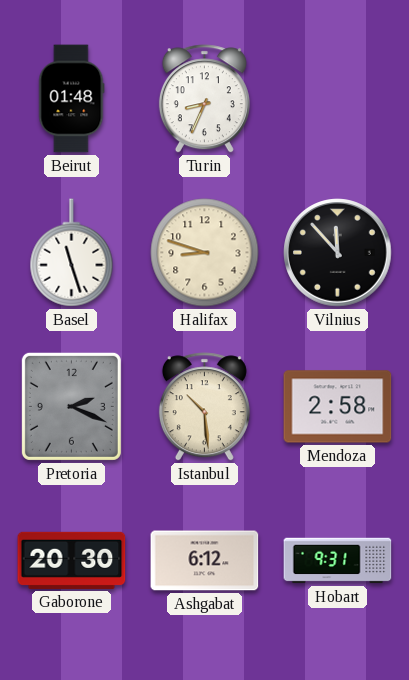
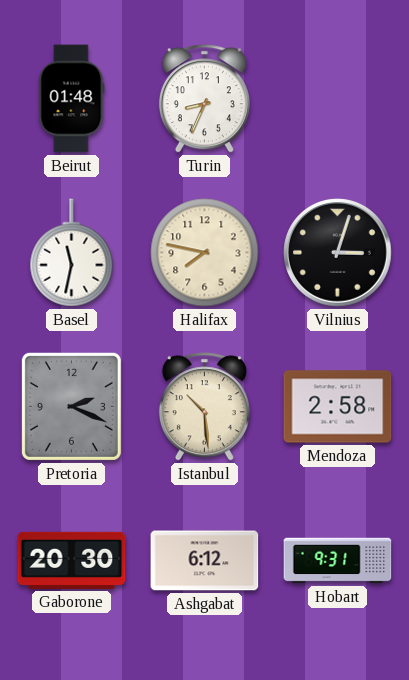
Basel: 11:27 -> 11:32 (72, 253)
Halifax: 8:48 -> 7:47 (205, 253)
Vilnius: 11:53 -> 3:03 (338, 253)
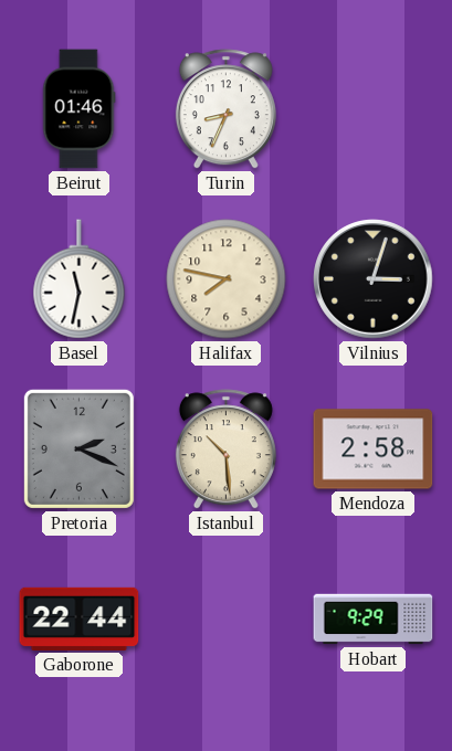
Beirut: 01:48 -> 01:46 (78, 109)
Gaborone: 20:30 -> 22:44 (80, 618)
Ashgabat: 6:12 -> none (205, 561)
Hobart: 9:31 -> 9:29 (374, 620)
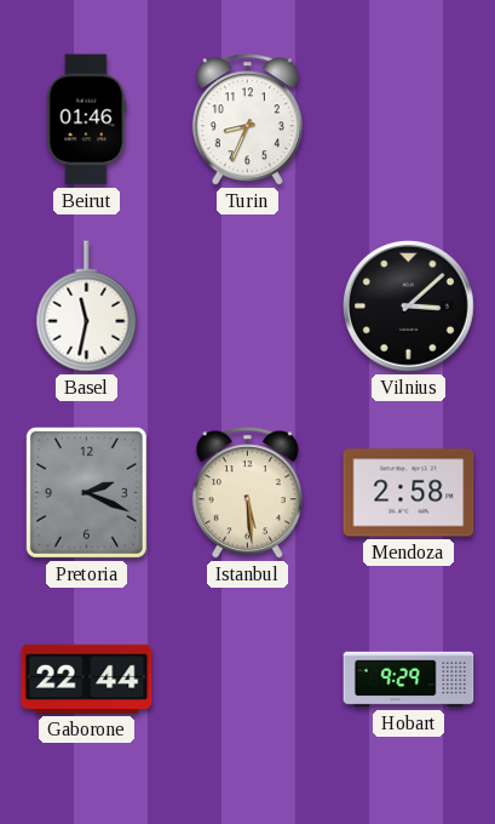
Halifax: 7:47 -> none (227, 279)
Vilnius: 3:03 -> 3:08 (409, 307)
Istanbul: 10:29 -> 5:29 (247, 493)
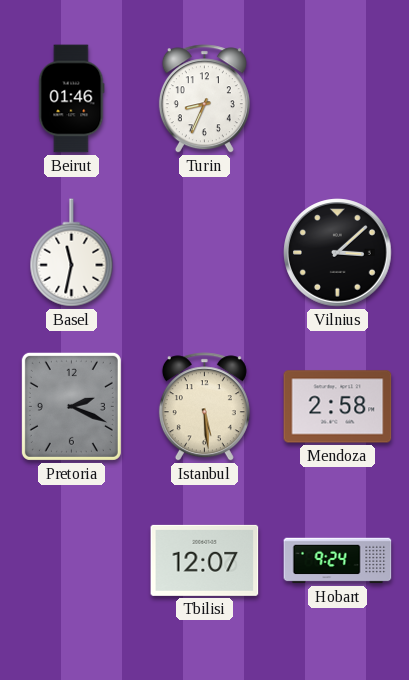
Gaborone: 22:44 -> none (87, 679)
Tbilisi: none -> 12:07 (205, 560)
Hobart: 9:29 -> 9:24 (338, 561)
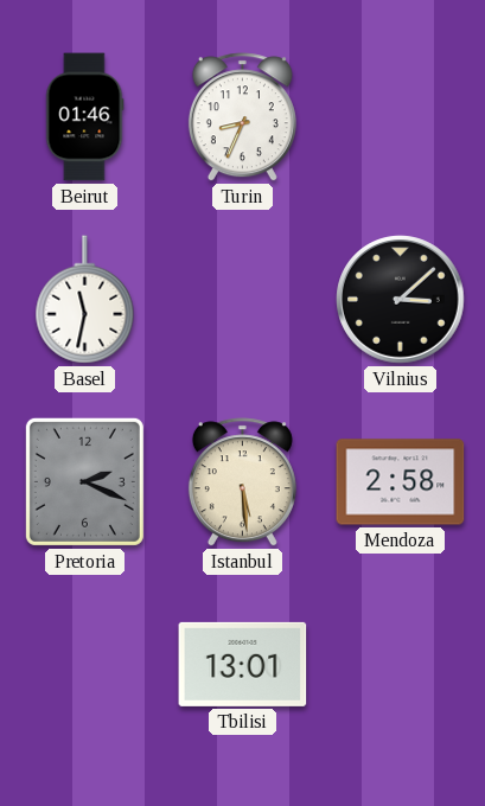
Tbilisi: 12:07 -> 13:01 (243, 664)
Hobart: 9:24 -> none (338, 561)
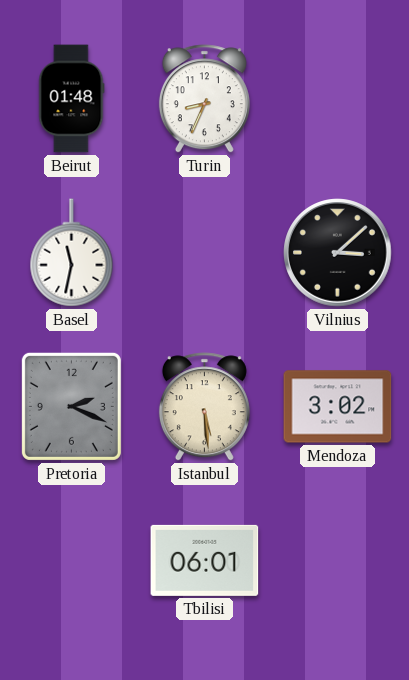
Beirut: 01:46 -> 01:48 (71, 99)
Mendoza: 2:58 -> 3:02 (338, 407)
Tbilisi: 13:01 -> 06:01 (205, 560)
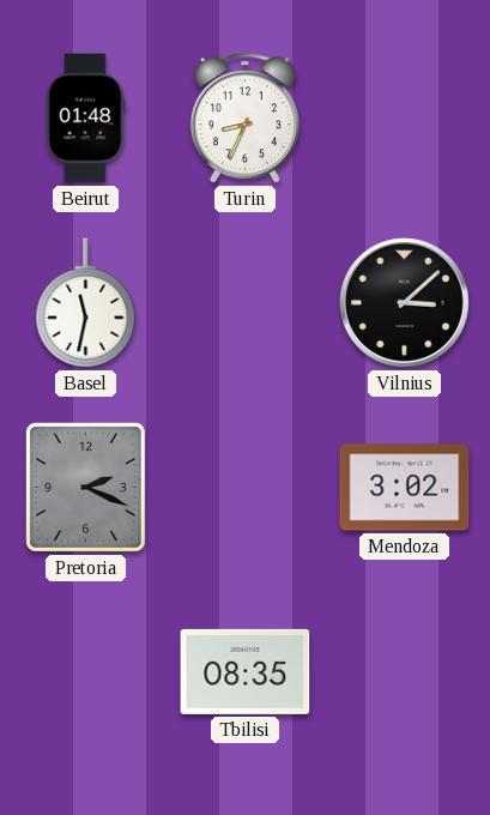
Istanbul: 5:29 -> none (204, 407)
Tbilisi: 06:01 -> 08:35 (246, 671)
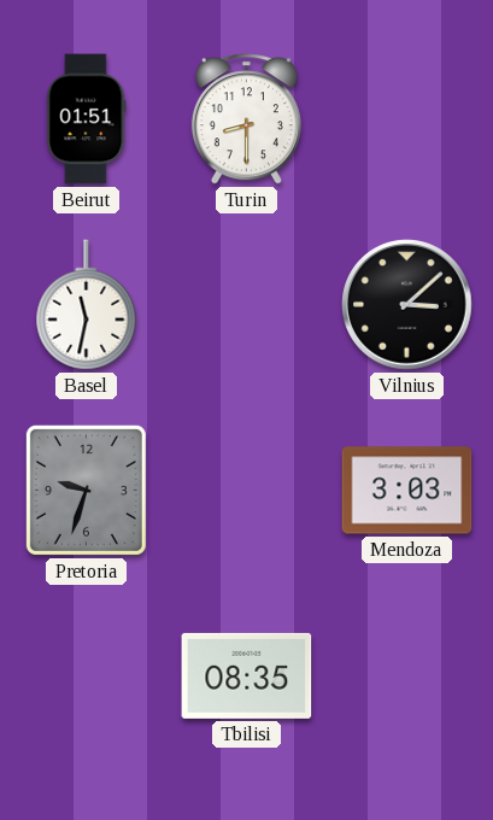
Beirut: 01:48 -> 01:51 (86, 119)
Turin: 8:34 -> 8:30 (246, 119)
Pretoria: 2:19 -> 9:33 (86, 490)
Mendoza: 3:02 -> 3:03 (407, 491)
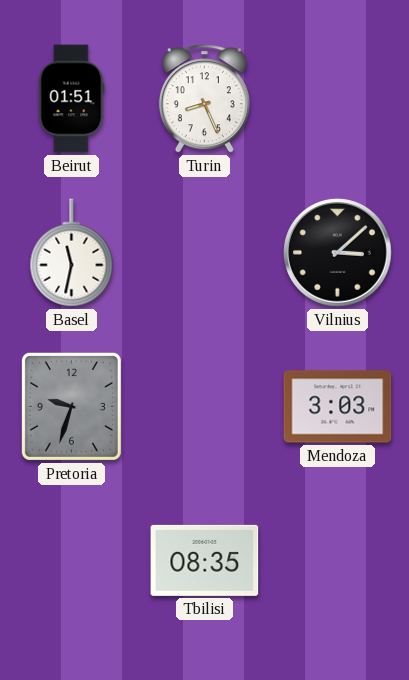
Turin: 8:30 -> 8:26 (204, 99)
